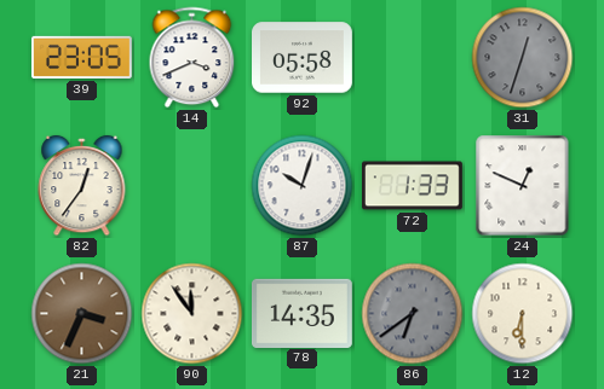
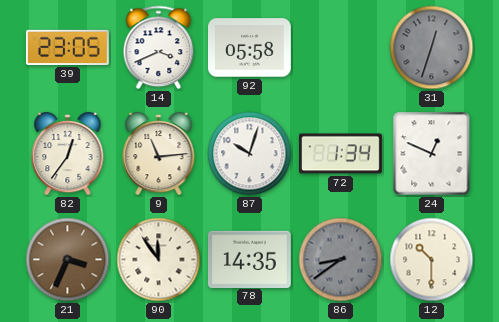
9: none -> 11:14 (159, 154)
72: 1:33 -> 1:34 (341, 154)
86: 6:39 -> 8:39 (341, 260)
12: 6:30 -> 10:30 (432, 260)
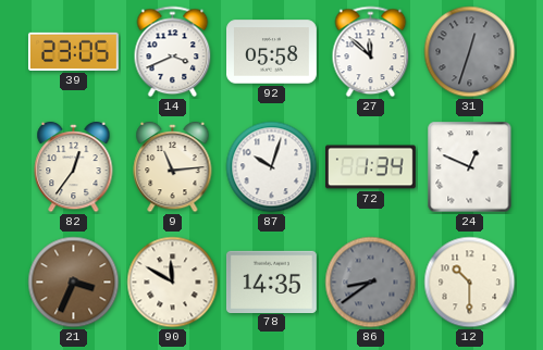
27: none -> 11:52 (371, 52)
90: 11:54 -> 11:50 (173, 283)
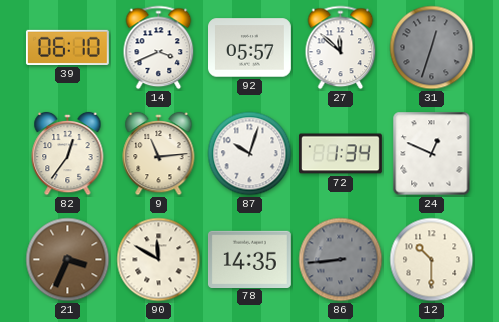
39: 23:05 -> 06:10 (67, 47)
92: 05:58 -> 05:57 (250, 48)
86: 8:39 -> 8:44 (341, 260)
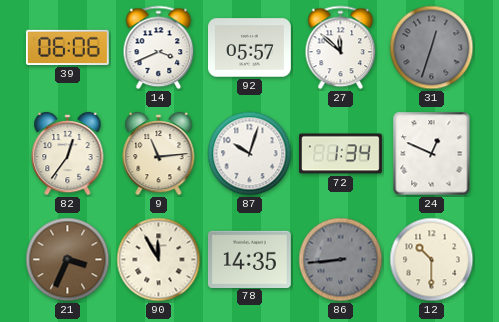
39: 06:10 -> 06:06 (67, 47)
90: 11:50 -> 11:55 (159, 260)
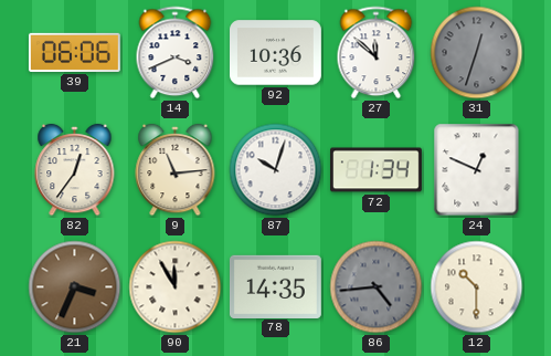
92: 05:57 -> 10:36 (276, 53)
86: 8:44 -> 4:44 (377, 287)
